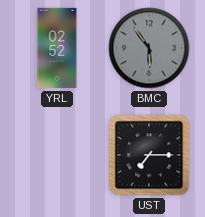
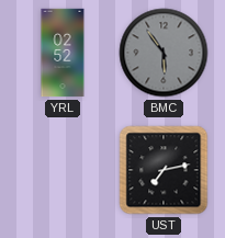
UST: 7:15 -> 7:13 (164, 170)
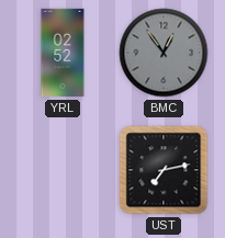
BMC: 5:54 -> 12:54 (164, 53)
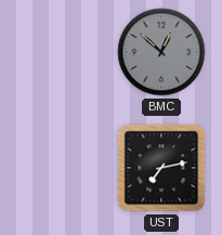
YRL: 02:52 -> none (63, 53)
BMC: 12:54 -> 12:52 (161, 52)
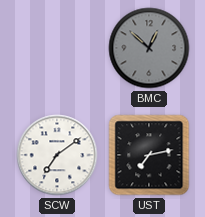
SCW: none -> 7:09 (57, 155)
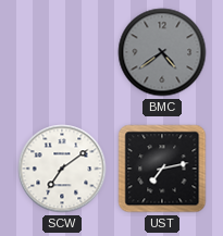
BMC: 12:52 -> 4:39 (162, 52)
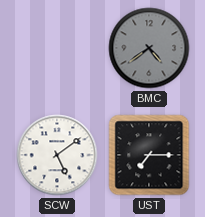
SCW: 7:09 -> 5:09 (57, 155)
UST: 7:13 -> 7:15 (149, 155)
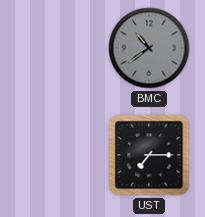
BMC: 4:39 -> 10:39 (149, 48)
SCW: 5:09 -> none (57, 155)
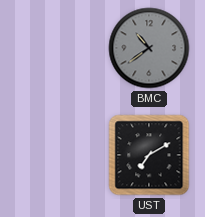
UST: 7:15 -> 7:10 (149, 155)
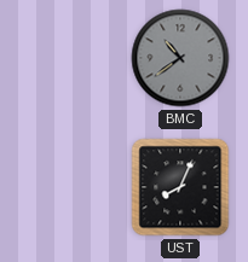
UST: 7:10 -> 8:04 (180, 187)
